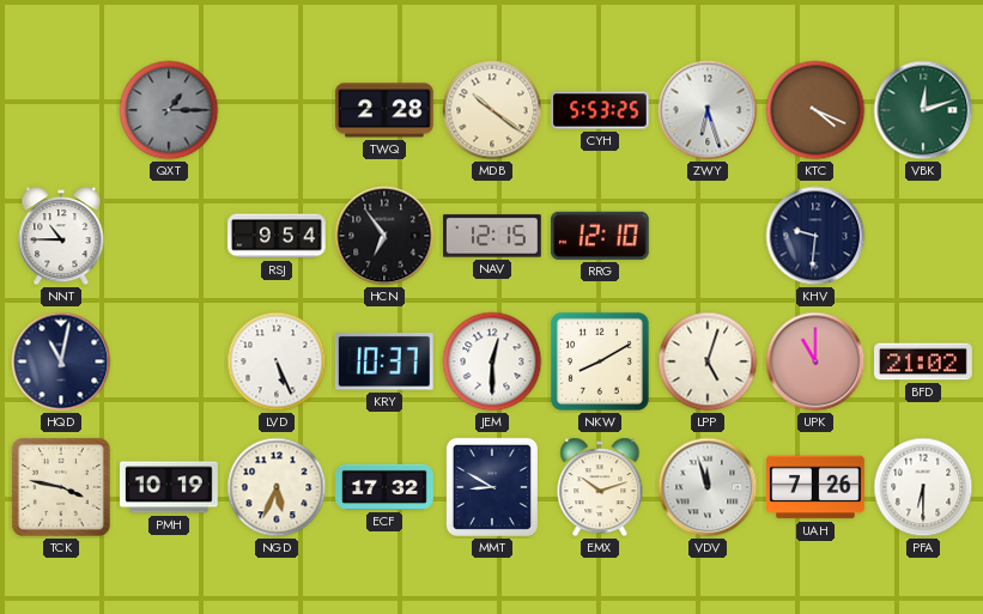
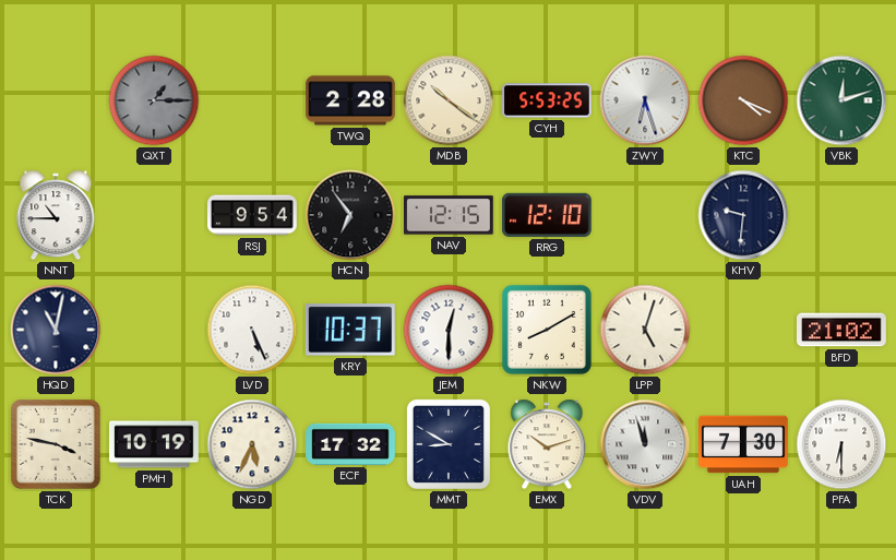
UPK: 11:00 -> none (815, 361)
UAH: 7:26 -> 7:30 (743, 444)
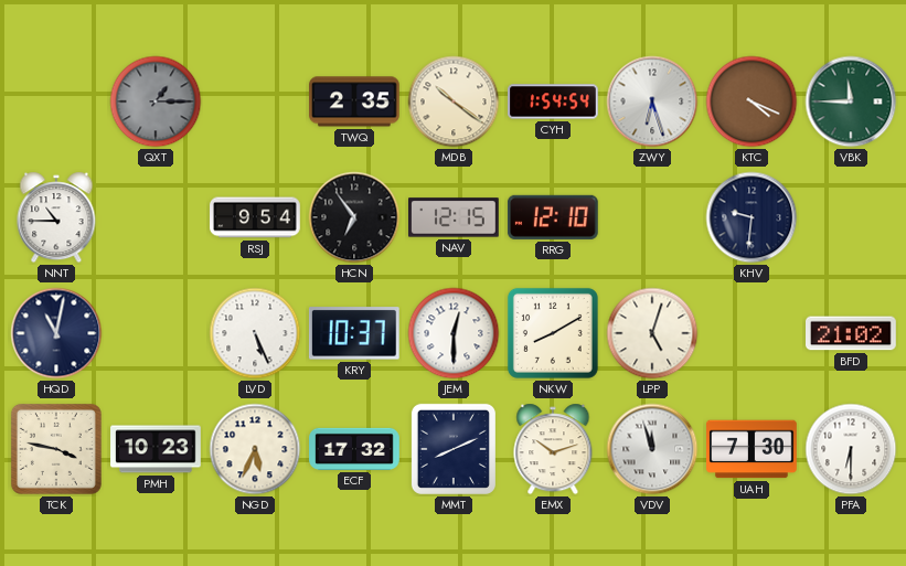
TWQ: 2:28 -> 2:35 (355, 102)
CYH: 5:53 -> 1:54 (553, 102)
VBK: 12:12 -> 11:45 (851, 102)
PMH: 10:19 -> 10:23 (156, 449)
MMT: 8:50 -> 8:11 (454, 449)
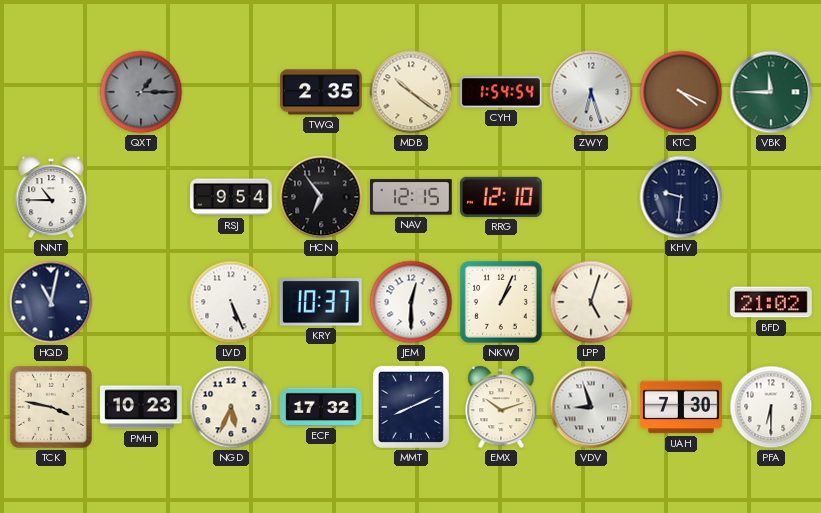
NKW: 8:10 -> 1:04 (501, 302)
VDV: 11:57 -> 8:57 (591, 407)
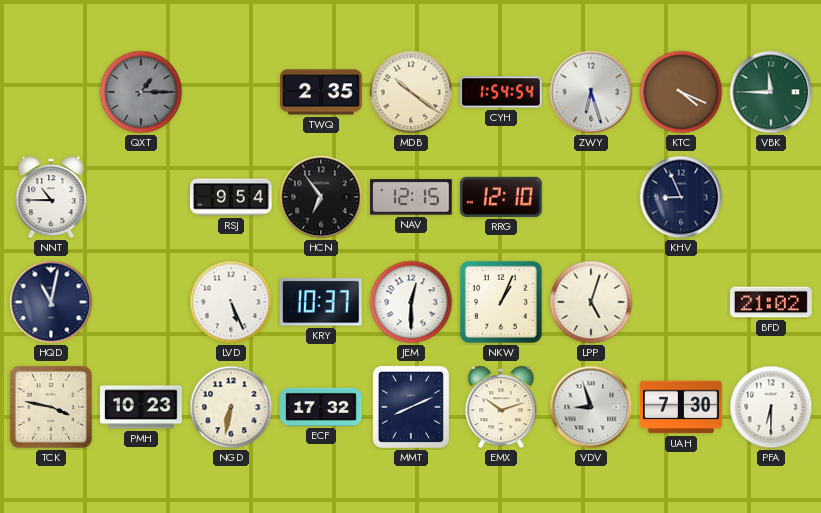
KHV: 9:31 -> 8:56 (681, 197)
NGD: 5:34 -> 6:32 (231, 407)
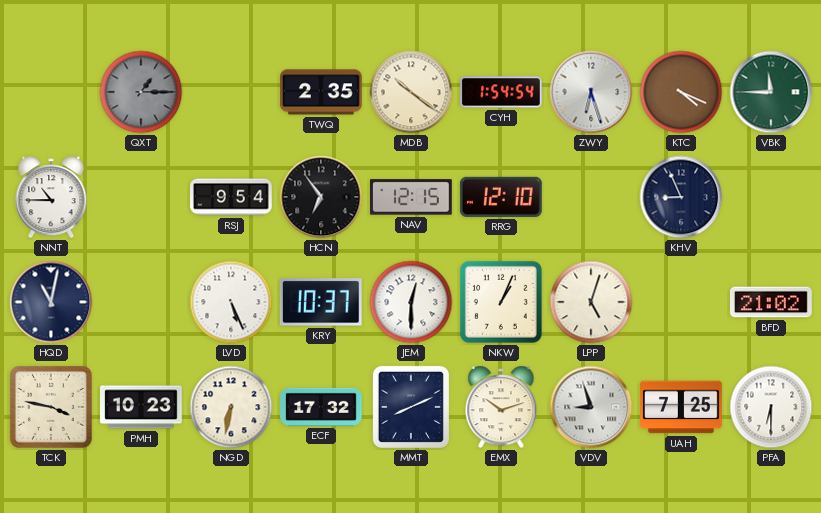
UAH: 7:30 -> 7:25 (681, 407)
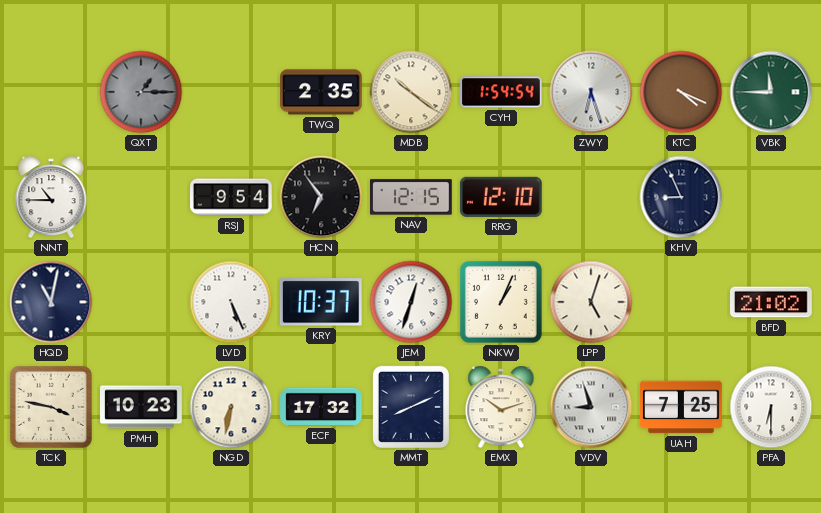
JEM: 12:30 -> 12:33 (411, 302)
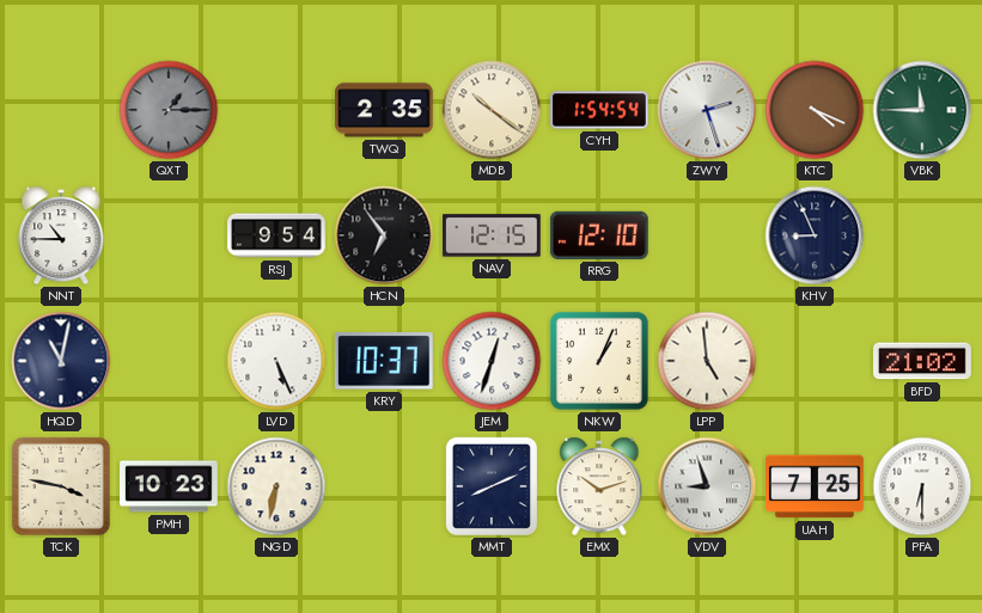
ZWY: 6:27 -> 2:27 (707, 110)
LPP: 5:03 -> 4:59 (707, 361)
ECF: 17:32 -> none (321, 407)
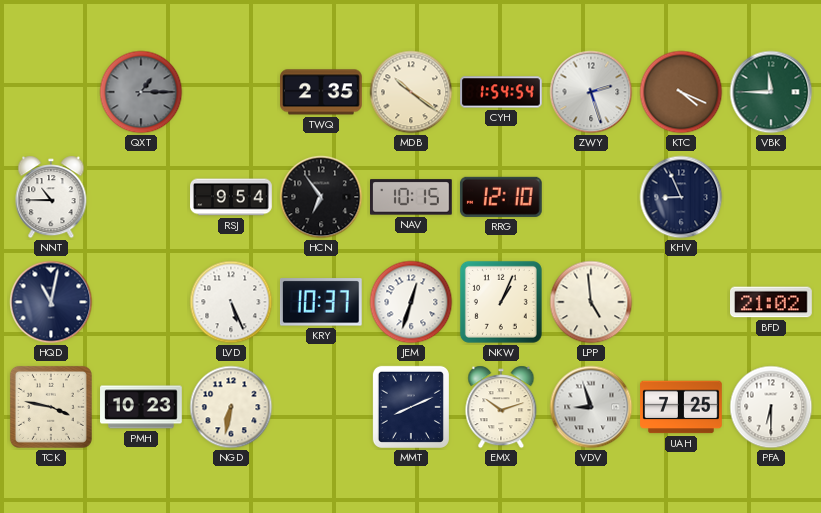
NAV: 12:15 -> 10:15 (412, 197)
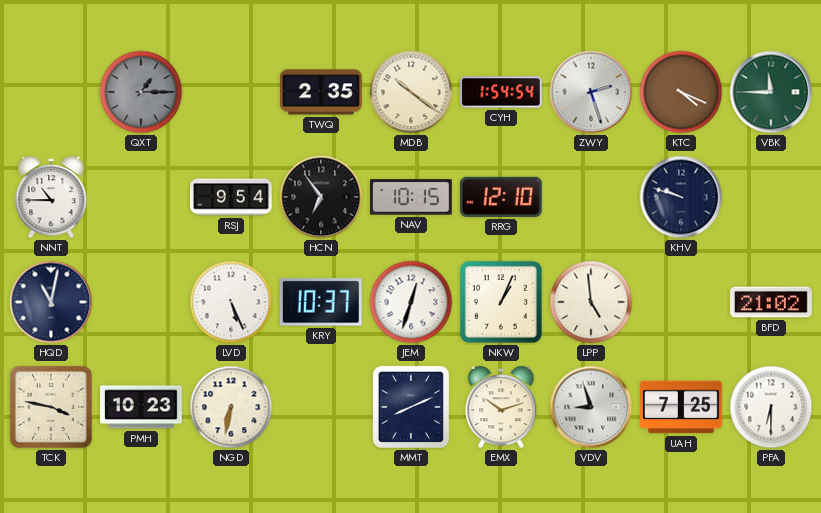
KHV: 8:56 -> 9:48 (681, 197)
